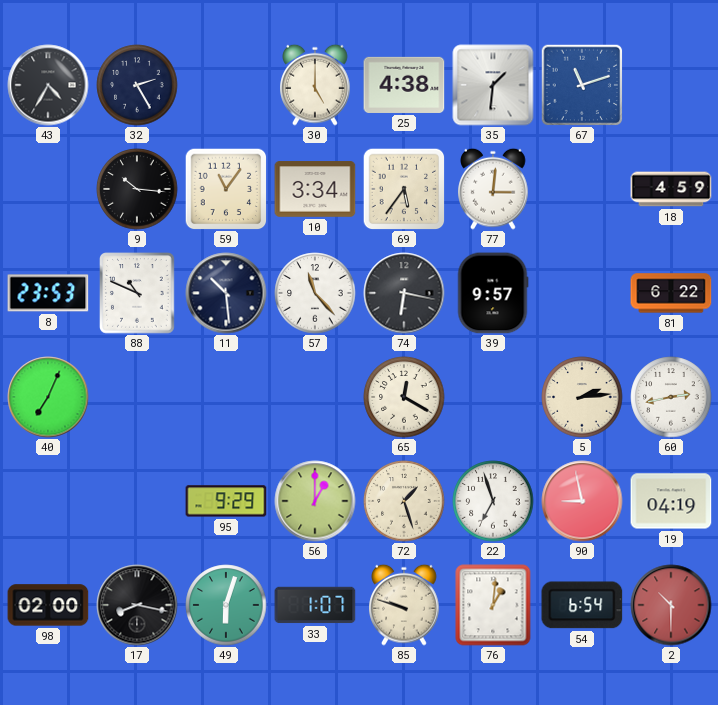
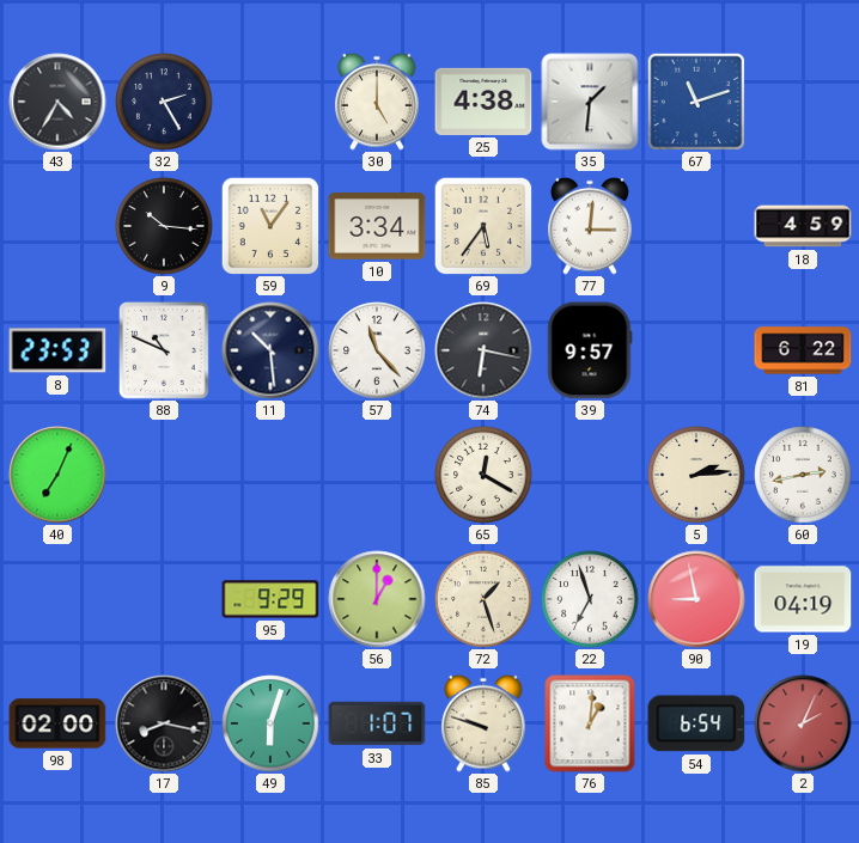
2: 10:30 -> 2:04 (803, 723)
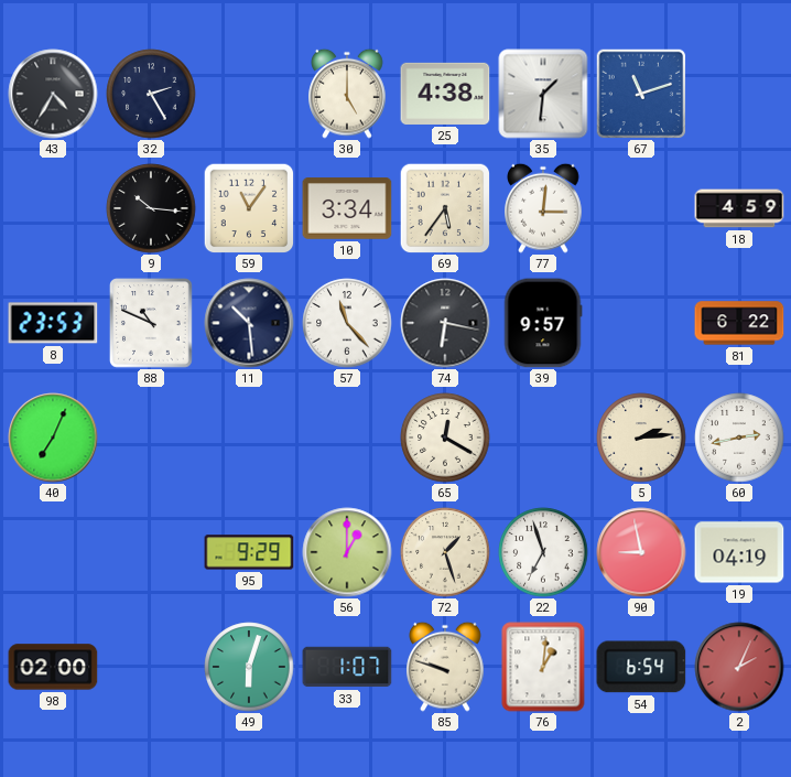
17: 8:17 -> none (164, 723)
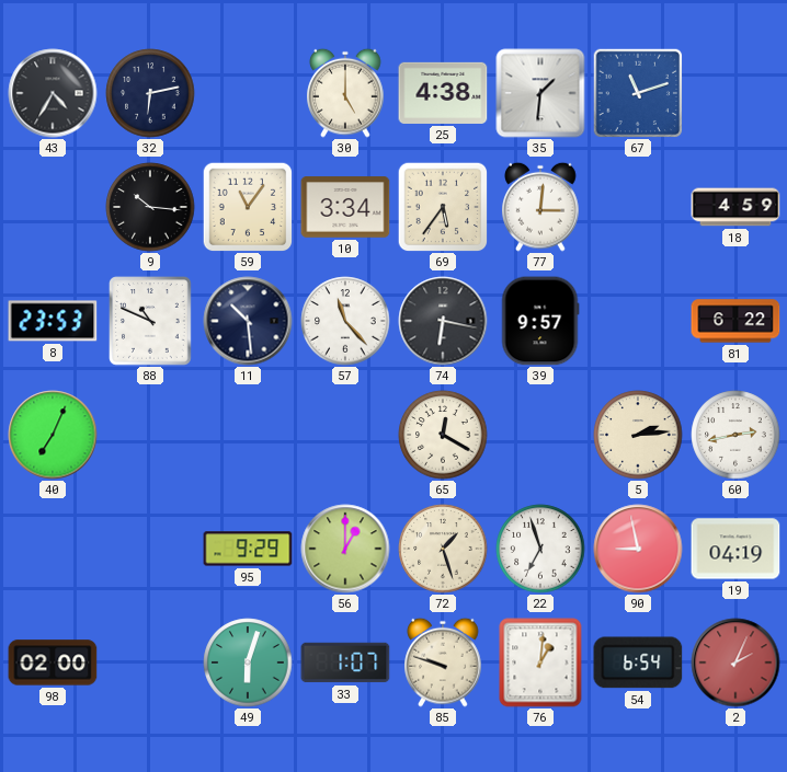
32: 2:25 -> 6:13 (150, 93)
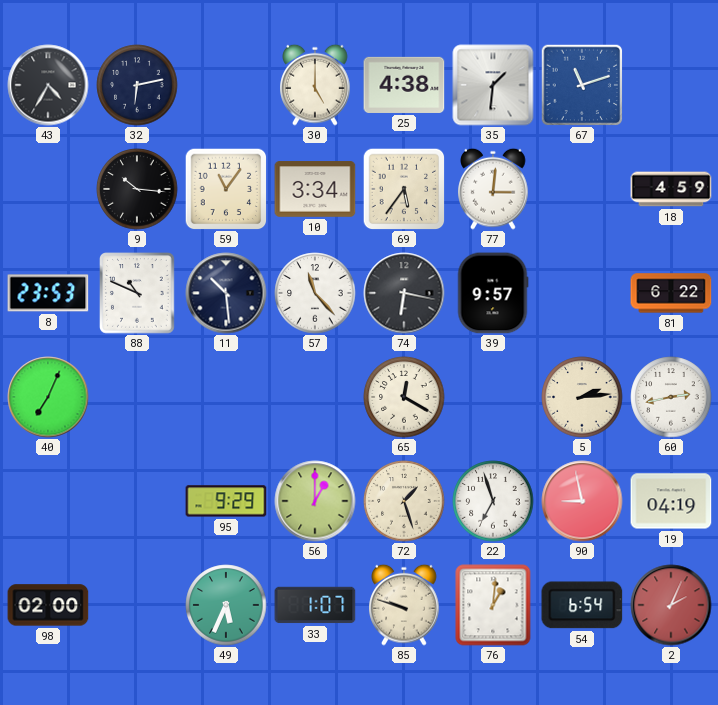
49: 6:03 -> 5:34 (226, 605)
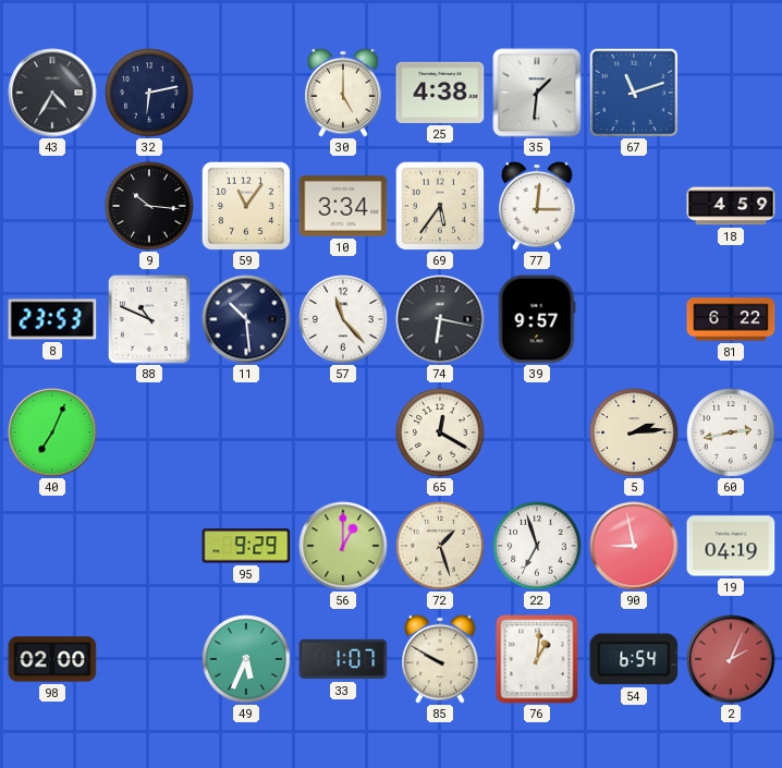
85: 9:48 -> 9:50 (440, 659)
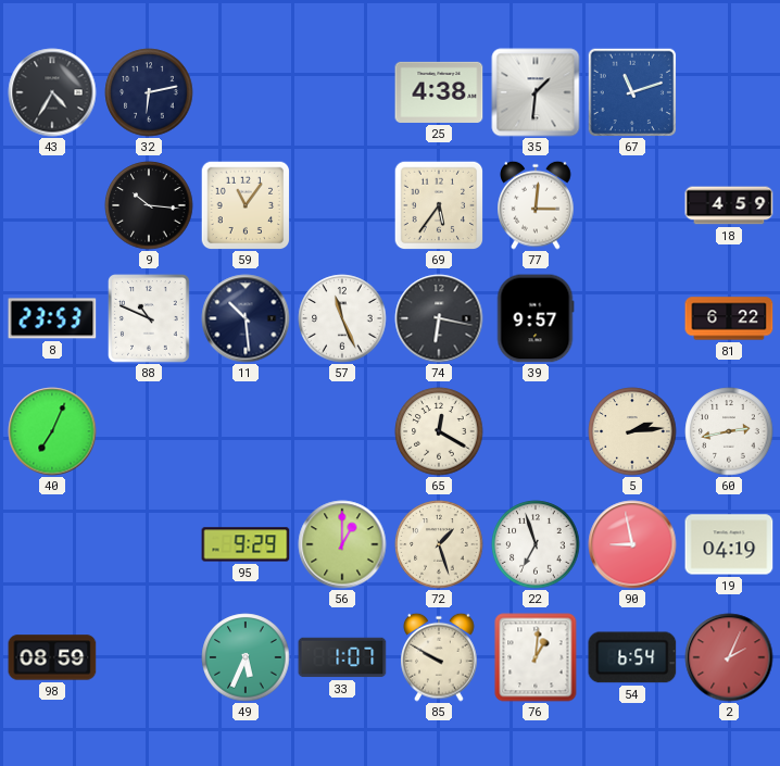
30: 5:00 -> none (343, 93)
10: 3:34 -> none (343, 206)
57: 11:23 -> 11:26 (342, 318)
98: 02:00 -> 08:59 (52, 657)
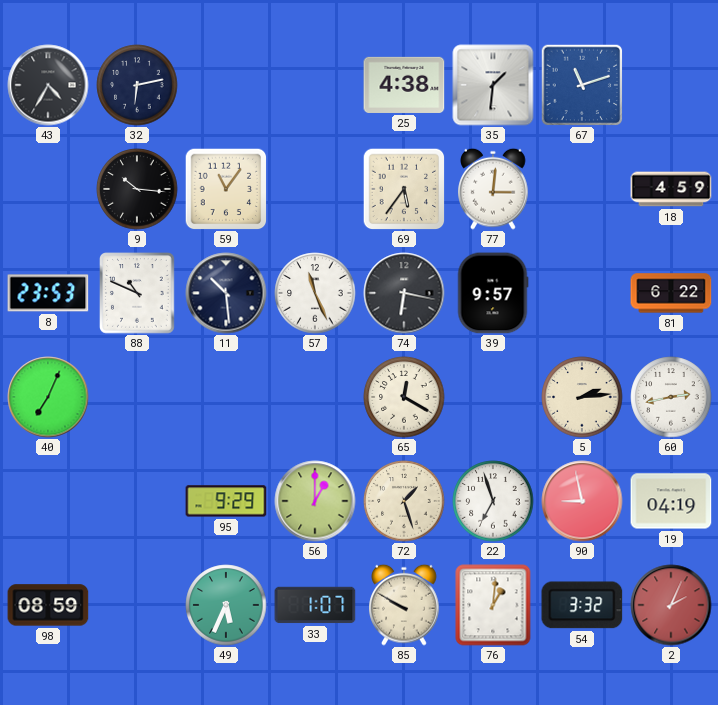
54: 6:54 -> 3:32 (582, 605)
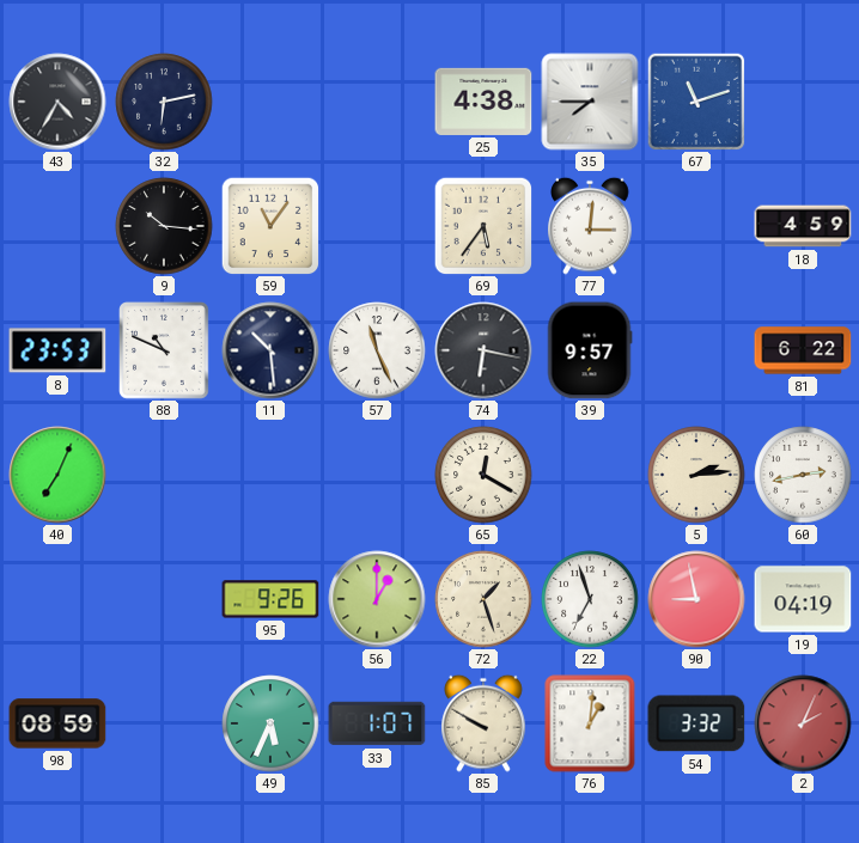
35: 1:31 -> 7:45 (590, 102)
95: 9:29 -> 9:26 (270, 599)
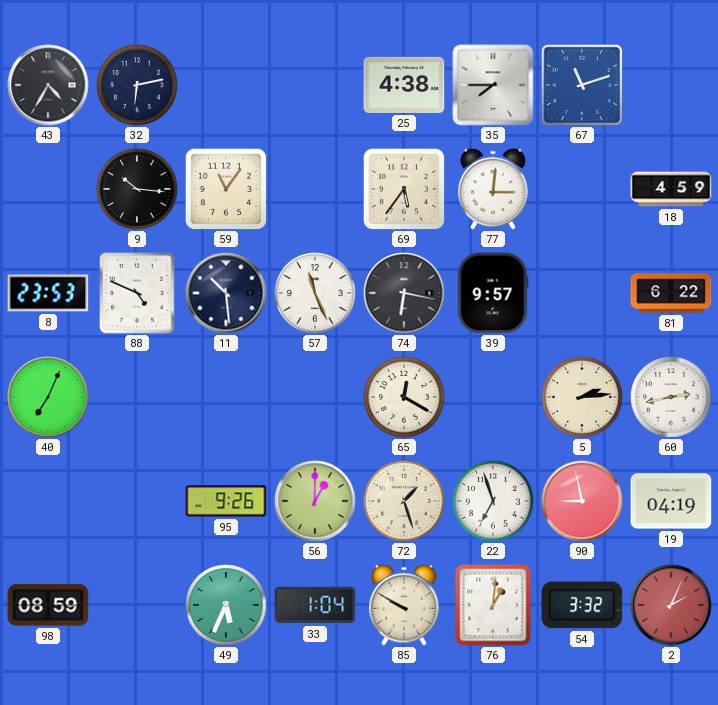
88: 10:49 -> 4:49 (137, 293)
33: 1:07 -> 1:04 (315, 605)
